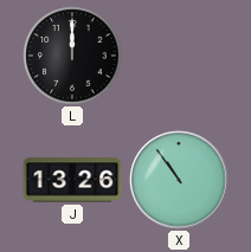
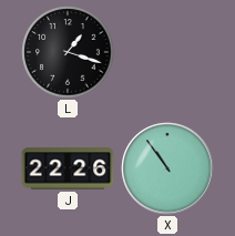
L: 12:00 -> 1:18 (68, 52)
J: 13:26 -> 22:26 (68, 168)
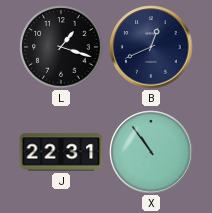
B: none -> 12:41 (151, 47)
J: 22:26 -> 22:31 (61, 152)
